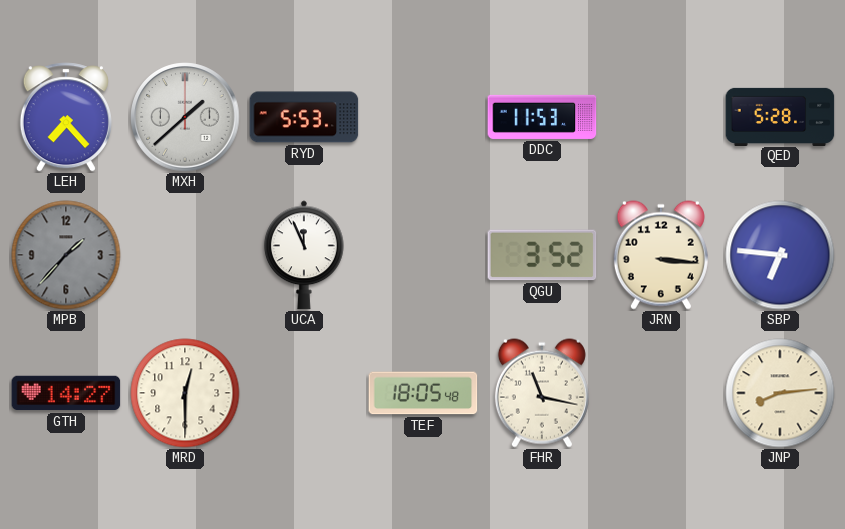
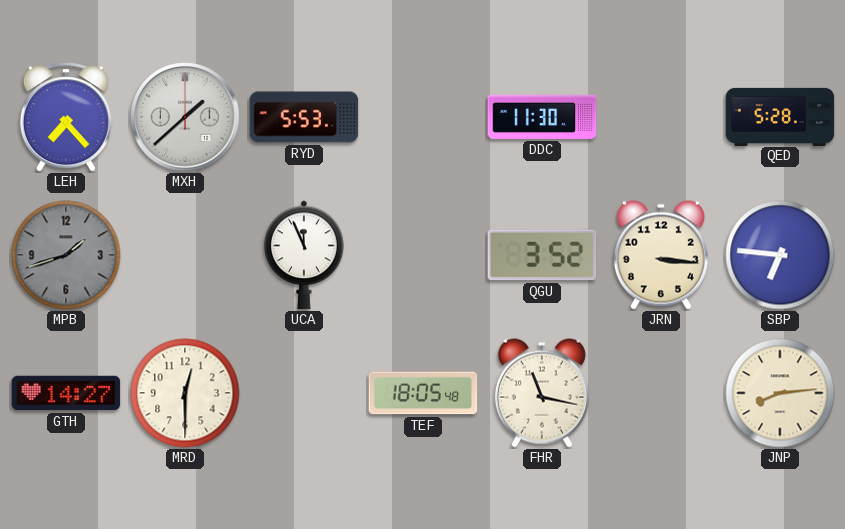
DDC: 11:53 -> 11:30 (542, 117)
MPB: 1:37 -> 1:42 (66, 255)
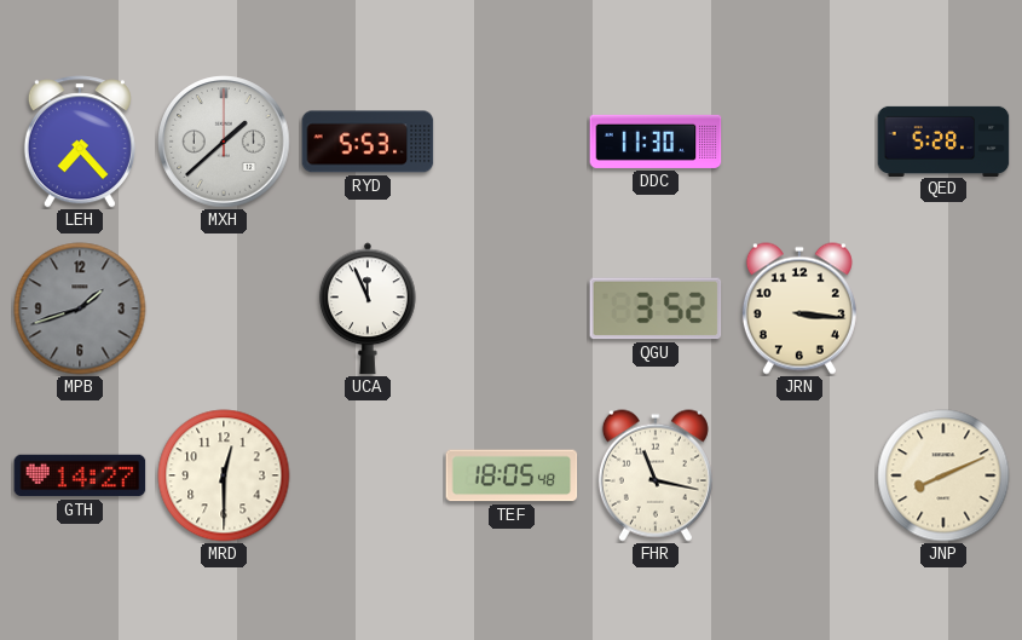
SBP: 6:46 -> none (780, 255)
JNP: 8:14 -> 8:11 (943, 475)
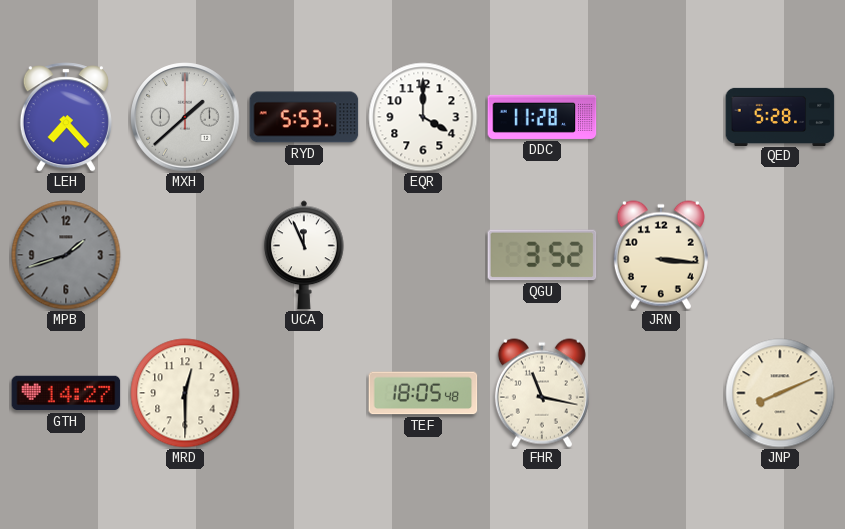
EQR: none -> 4:00 (423, 117)
DDC: 11:30 -> 11:28 (542, 117)
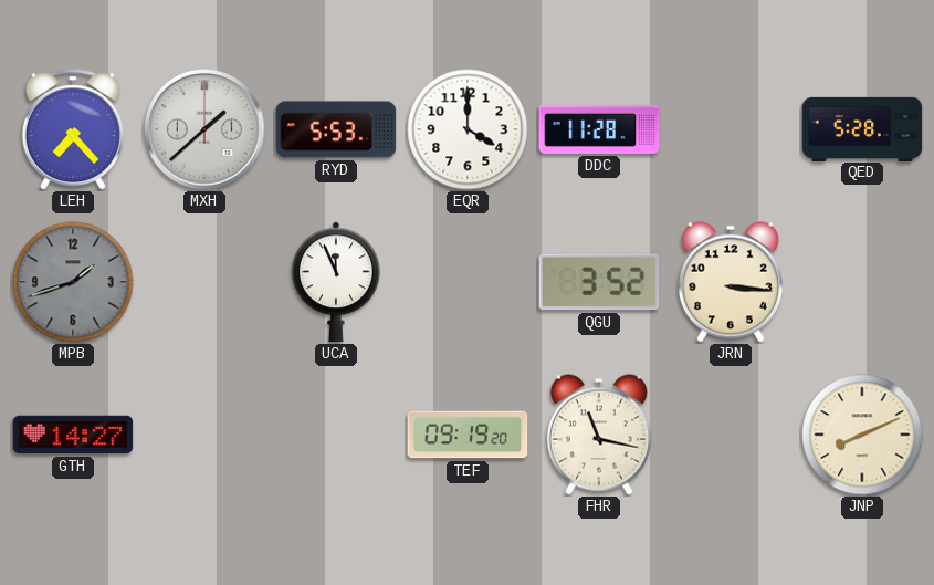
MRD: 12:30 -> none (185, 393)
TEF: 18:05 -> 09:19 (468, 435)
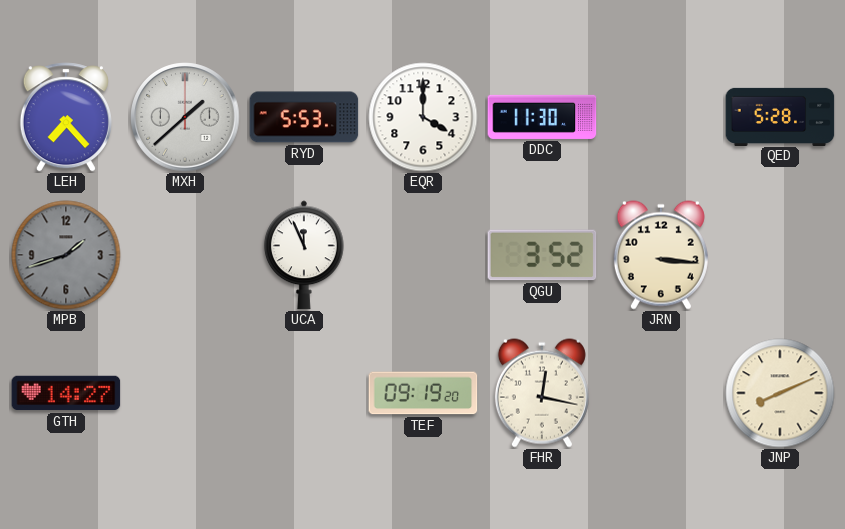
DDC: 11:28 -> 11:30 (542, 117)
FHR: 11:17 -> 12:17 (542, 393)
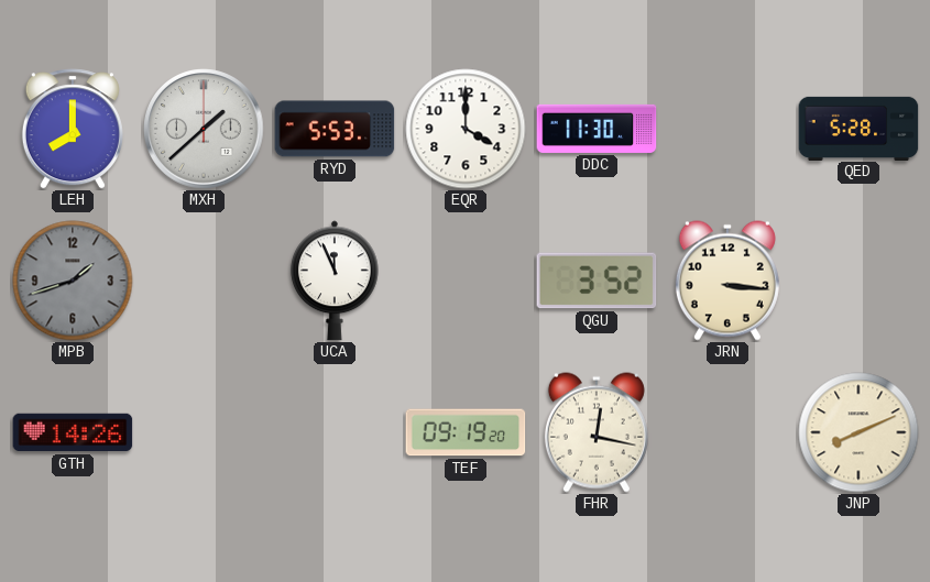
LEH: 7:23 -> 8:00 (73, 129)
GTH: 14:27 -> 14:26 (73, 432)
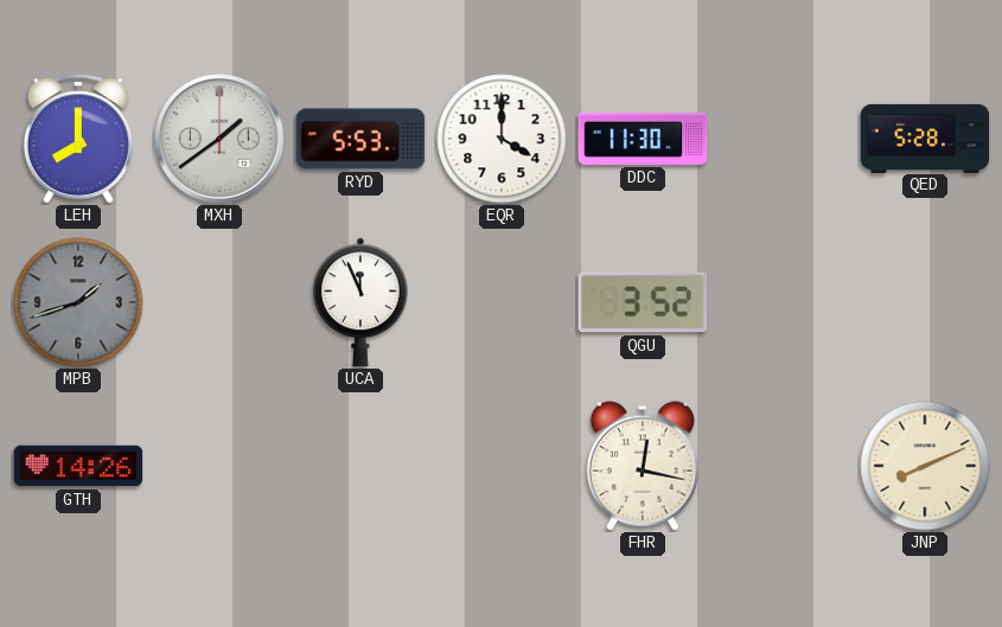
MXH: 1:38 -> 1:39 (219, 139)
JRN: 3:16 -> none (727, 281)
TEF: 09:19 -> none (466, 432)
